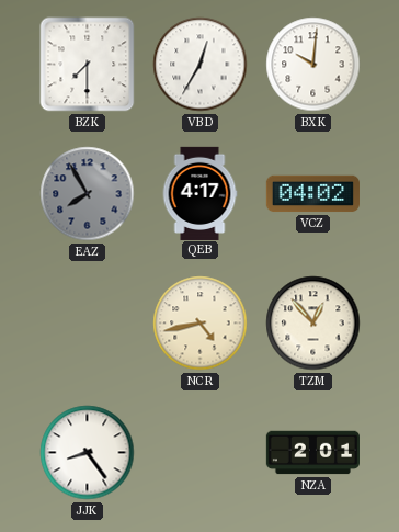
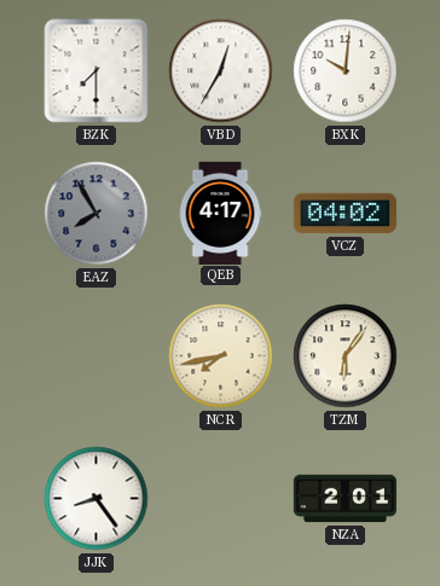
NCR: 4:43 -> 7:43 (221, 356)
TZM: 12:53 -> 6:06 (346, 356)
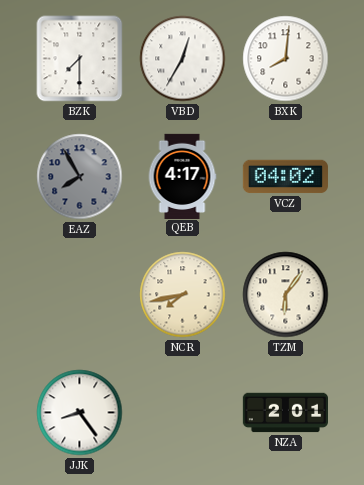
BXK: 10:01 -> 8:01 (286, 59)
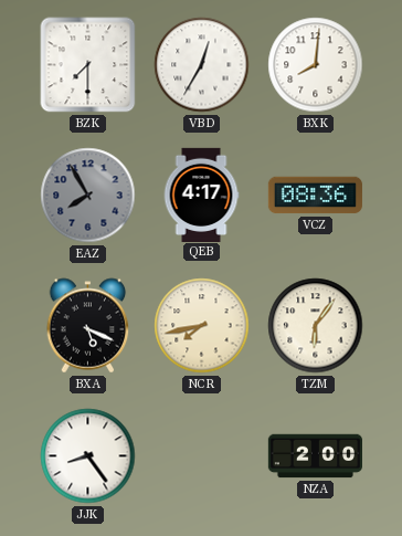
VCZ: 04:02 -> 08:36 (315, 196)
BXA: none -> 5:19 (88, 326)
NZA: 2:01 -> 2:00 (315, 456)
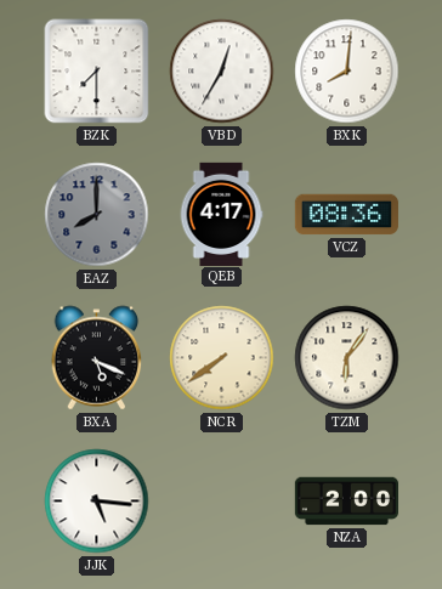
EAZ: 7:55 -> 8:00 (97, 215)
NCR: 7:43 -> 7:39 (222, 358)
JJK: 8:24 -> 5:16 (97, 502)
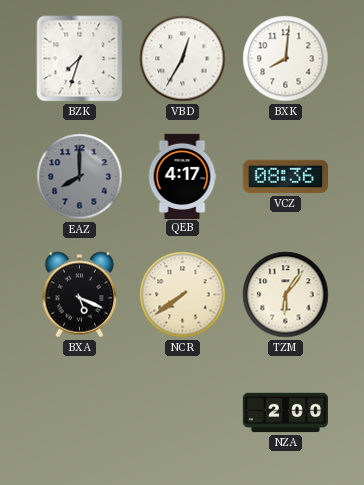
BZK: 7:30 -> 7:33 (80, 59)
JJK: 5:16 -> none (97, 502)
